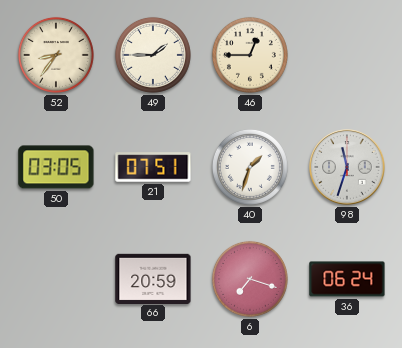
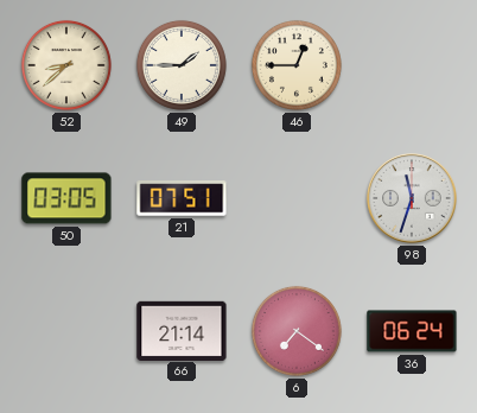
52: 8:36 -> 8:38 (66, 65)
40: 1:33 -> none (250, 167)
66: 20:59 -> 21:14 (182, 330)
6: 7:18 -> 7:21 (297, 331)
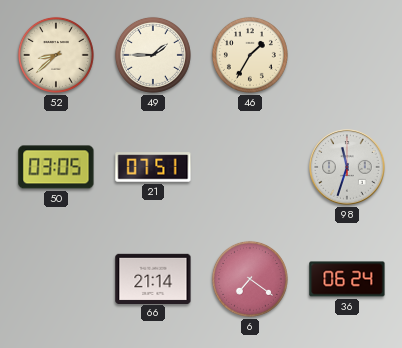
46: 12:45 -> 1:35 (250, 55)
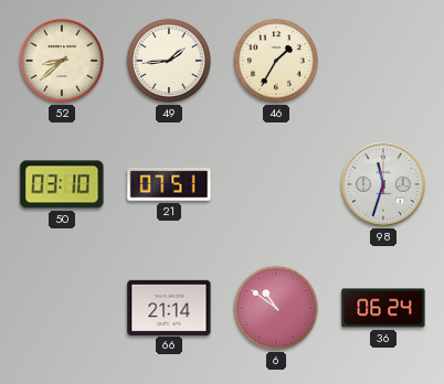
49: 1:45 -> 1:44 (169, 61)
50: 03:05 -> 03:10 (62, 184)
6: 7:21 -> 10:51 (276, 308)
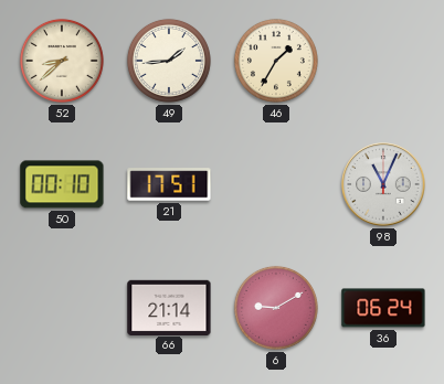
50: 03:10 -> 00:10 (62, 184)
21: 07:51 -> 17:51 (169, 184)
98: 11:33 -> 11:04 (383, 184)
6: 10:51 -> 9:10 (276, 308)
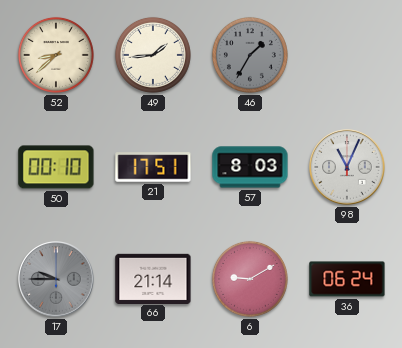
46 dial: cream -> grey (250, 55)
57: none -> 8:03 (250, 167)
17: none -> 9:45 (56, 279)
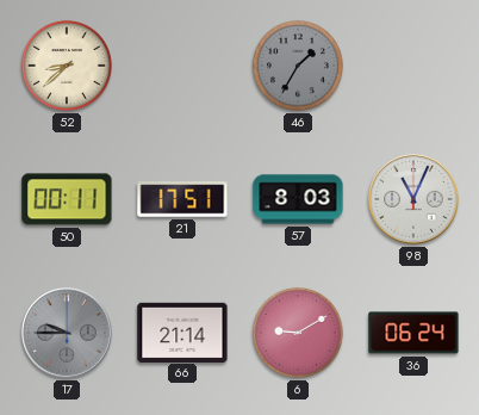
49: 1:44 -> none (153, 55)
50: 00:10 -> 00:11 (67, 199)
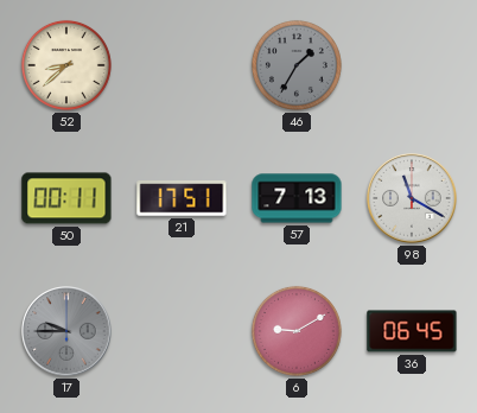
57: 8:03 -> 7:13 (297, 198)
98: 11:04 -> 11:20 (412, 198)
66: 21:14 -> none (182, 332)
36: 06:24 -> 06:45 (412, 331)
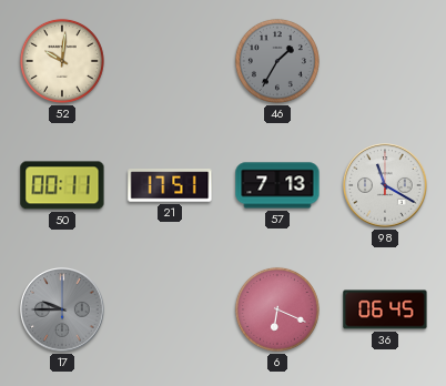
52: 8:38 -> 10:01 (62, 61)
6: 9:10 -> 6:19 (277, 309)
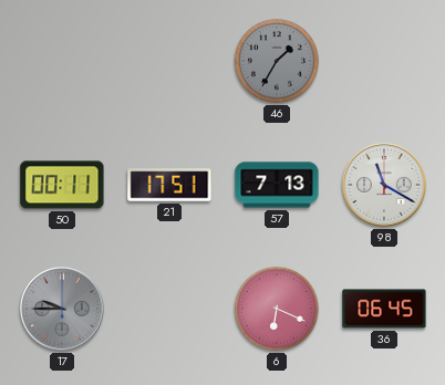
52: 10:01 -> none (62, 61)
